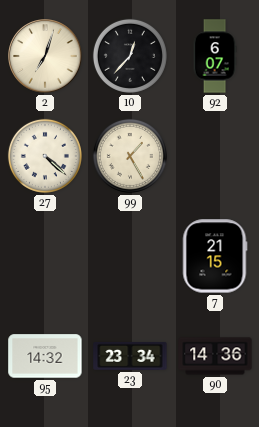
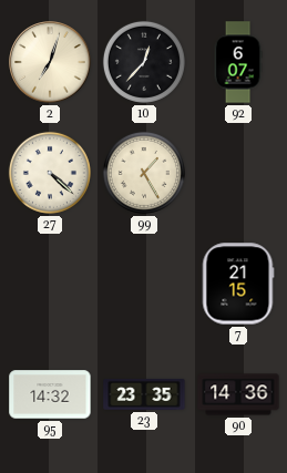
23: 23:34 -> 23:35 (144, 394)
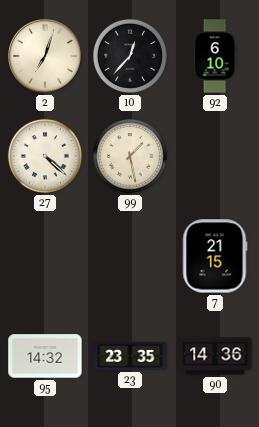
92: 6:07 -> 6:10 (215, 56)
99: 1:25 -> 1:28 (130, 156)
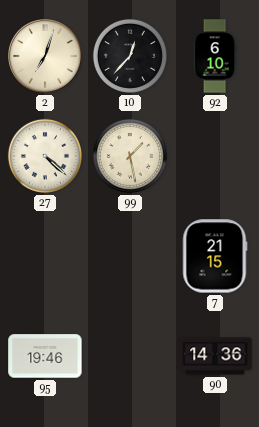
95: 14:32 -> 19:46 (45, 356)
23: 23:35 -> none (130, 356)
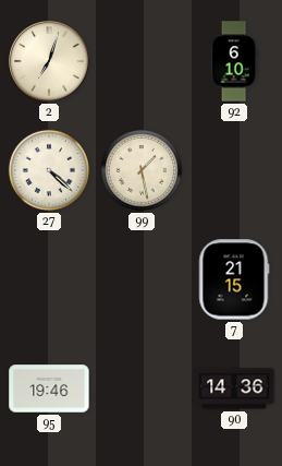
10: 12:37 -> none (130, 56)
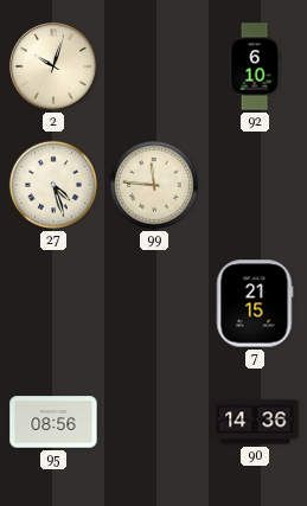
2: 7:03 -> 10:03 (53, 66)
27: 4:22 -> 4:27 (53, 185)
99: 1:28 -> 11:46 (154, 185)
95: 19:46 -> 08:56 (53, 422)
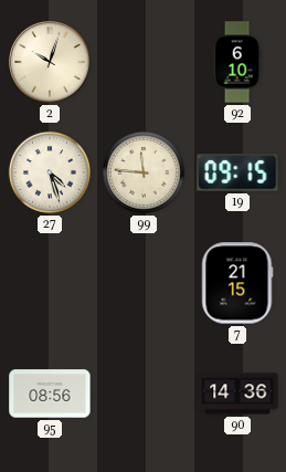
19: none -> 09:15 (237, 172)
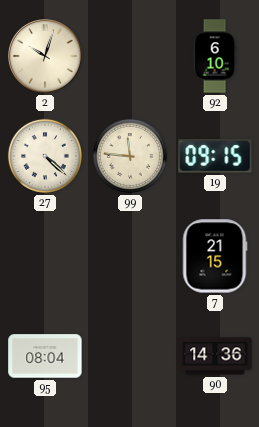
27: 4:27 -> 4:22 (45, 156)
95: 08:56 -> 08:04 (45, 356)
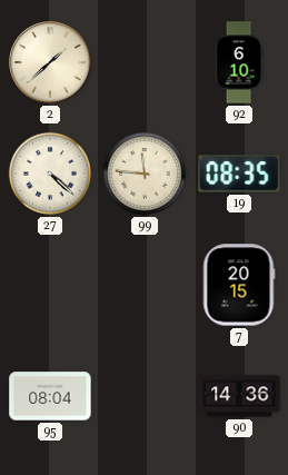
2: 10:03 -> 1:38 (50, 62)
19: 09:15 -> 08:35 (239, 174)
7: 21:15 -> 20:15 (239, 285)
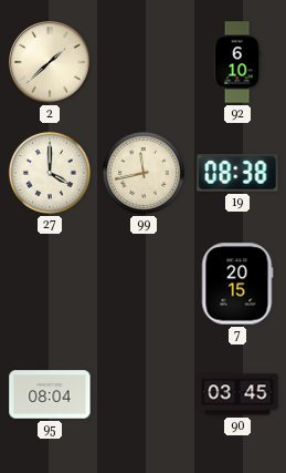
27: 4:22 -> 4:00 (50, 173)
99: 11:46 -> 11:43 (144, 173)
19: 08:35 -> 08:38 (237, 173)
90: 14:36 -> 03:45 (237, 394)
